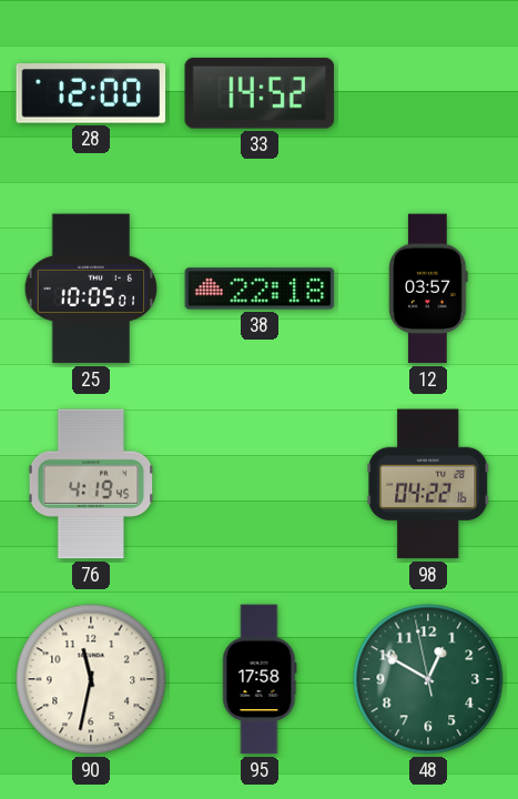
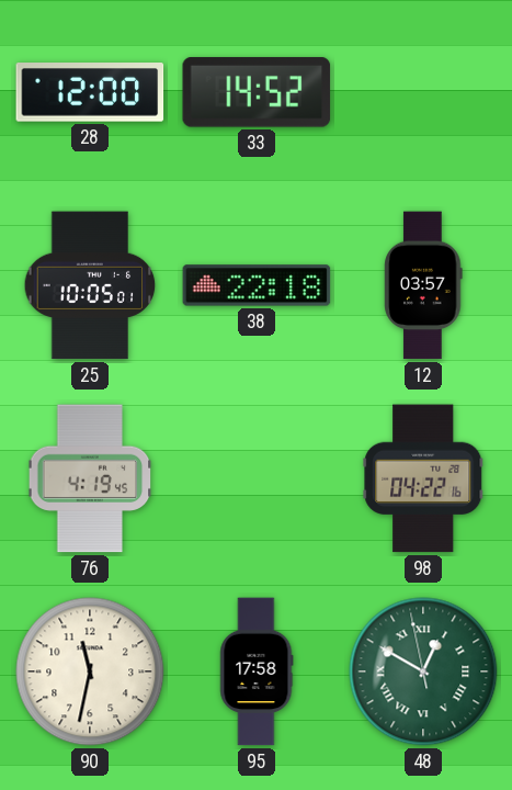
48 numerals: Arabic -> Roman (423, 672)
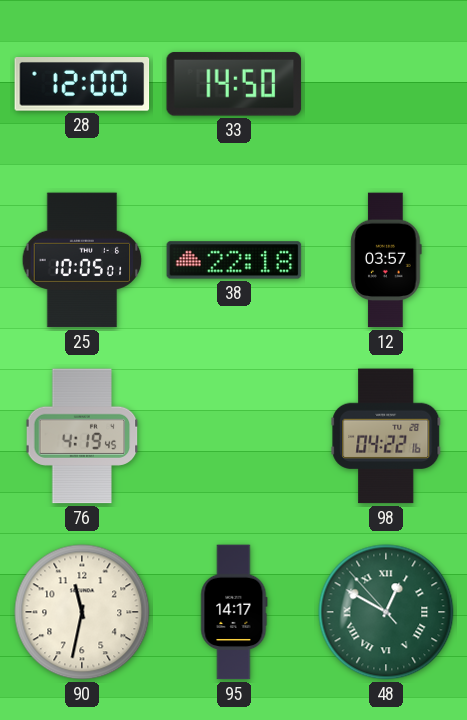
33: 14:52 -> 14:50 (234, 84)
95: 17:58 -> 14:17 (234, 612)
48: 12:49:58 -> 12:49:53 (386, 612)
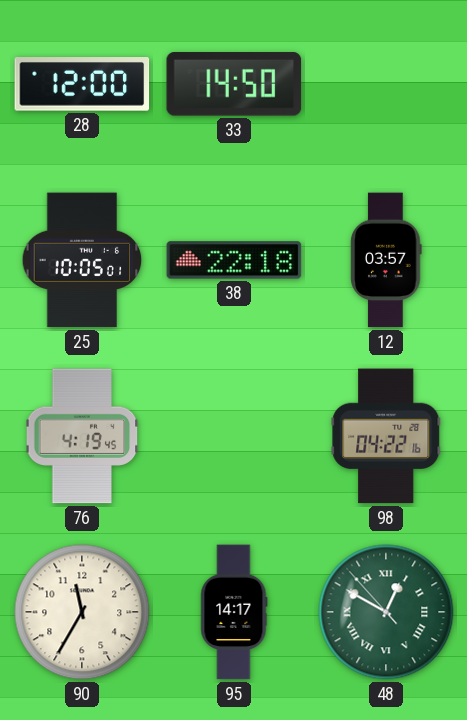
90: 11:32 -> 11:35 (82, 612)
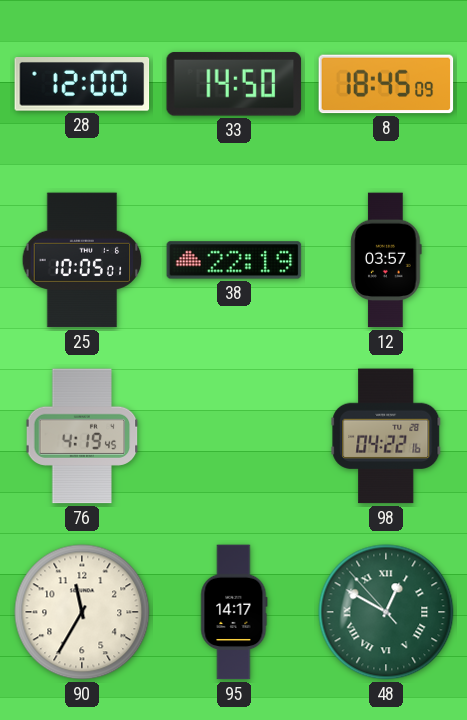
8: none -> 18:45 (386, 84)
38: 22:18 -> 22:19 (234, 260)
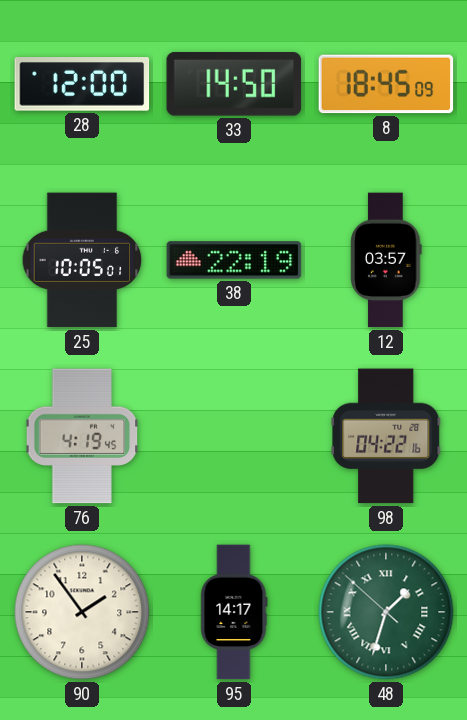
90: 11:35 -> 1:54 (82, 612)
48: 12:49 -> 1:32 (386, 612)
